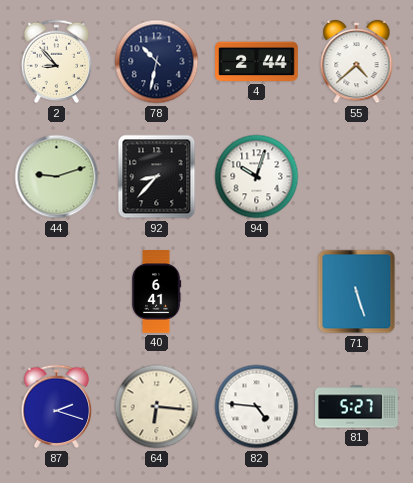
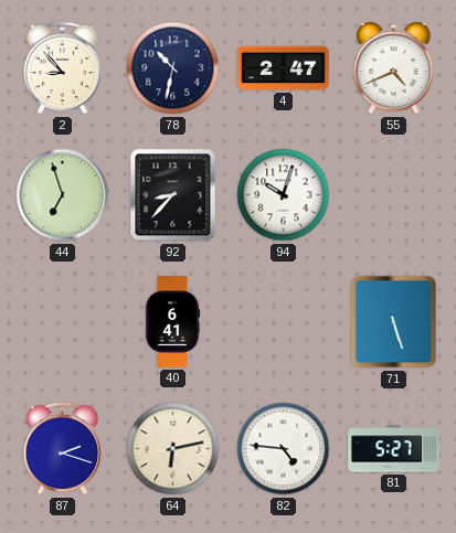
4: 2:44 -> 2:47 (284, 68)
55: 4:38 -> 4:41 (394, 68)
44: 9:12 -> 6:57 (63, 195)
64: 6:16 -> 6:13 (173, 449)
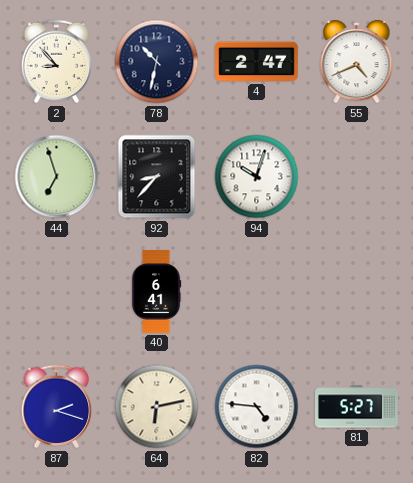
71: 5:27 -> none (394, 322)
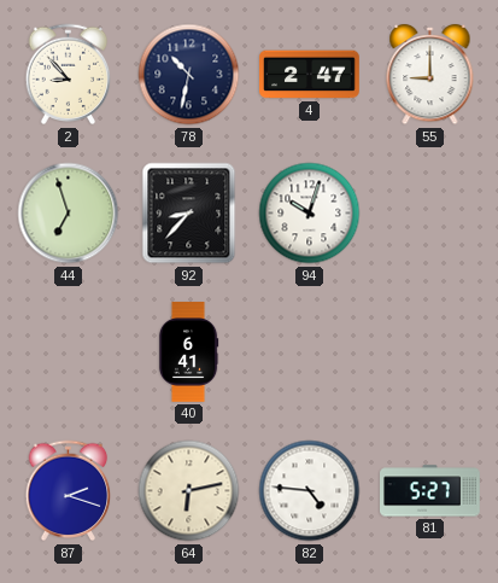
55: 4:41 -> 9:00 (430, 75)
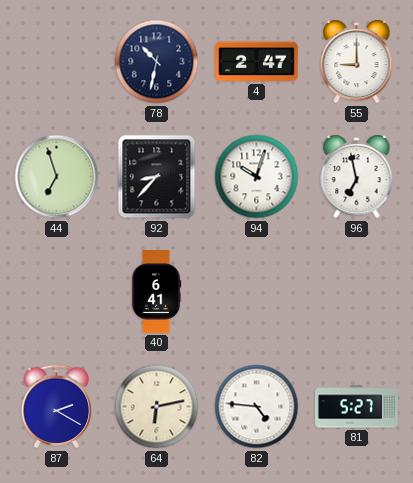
2: 8:53 -> none (69, 75)
96: none -> 6:58 (357, 177)
87: 2:18 -> 2:20 (57, 407)
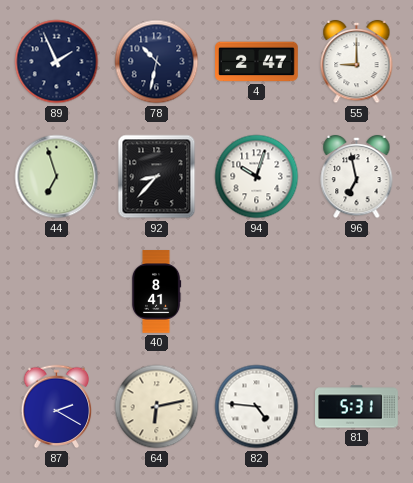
89: none -> 1:56 (57, 62)
40: 6:41 -> 8:41 (156, 292)
81: 5:27 -> 5:31 (357, 407)
